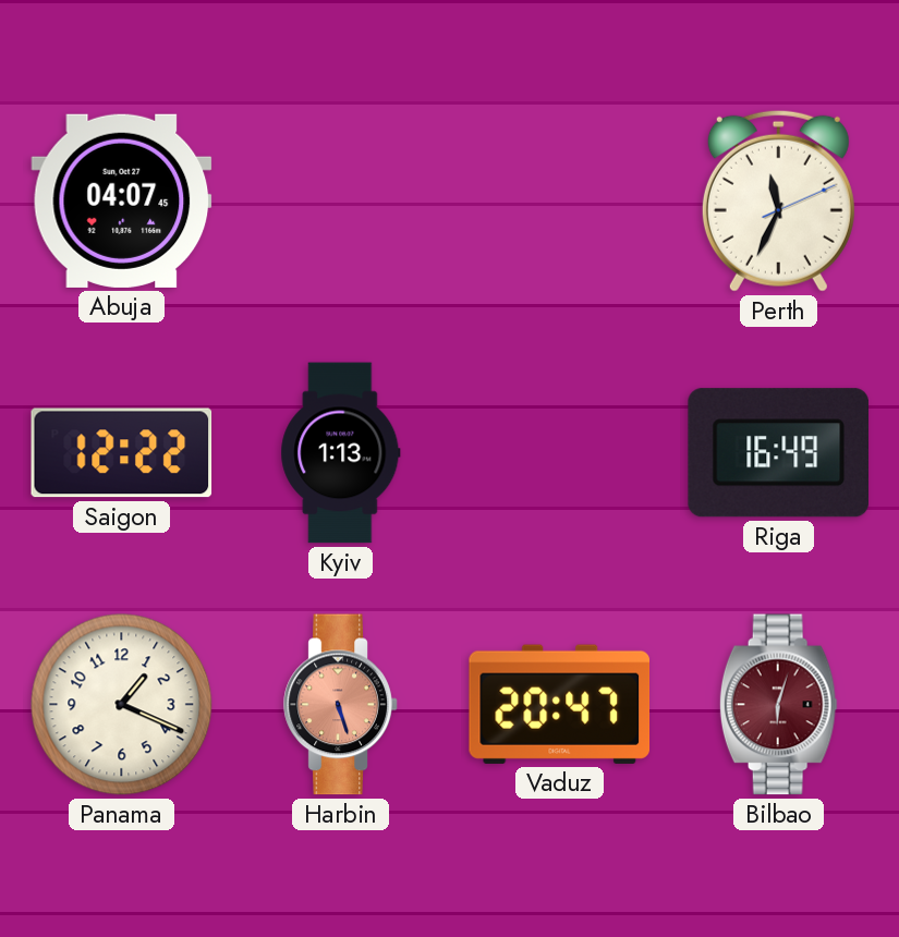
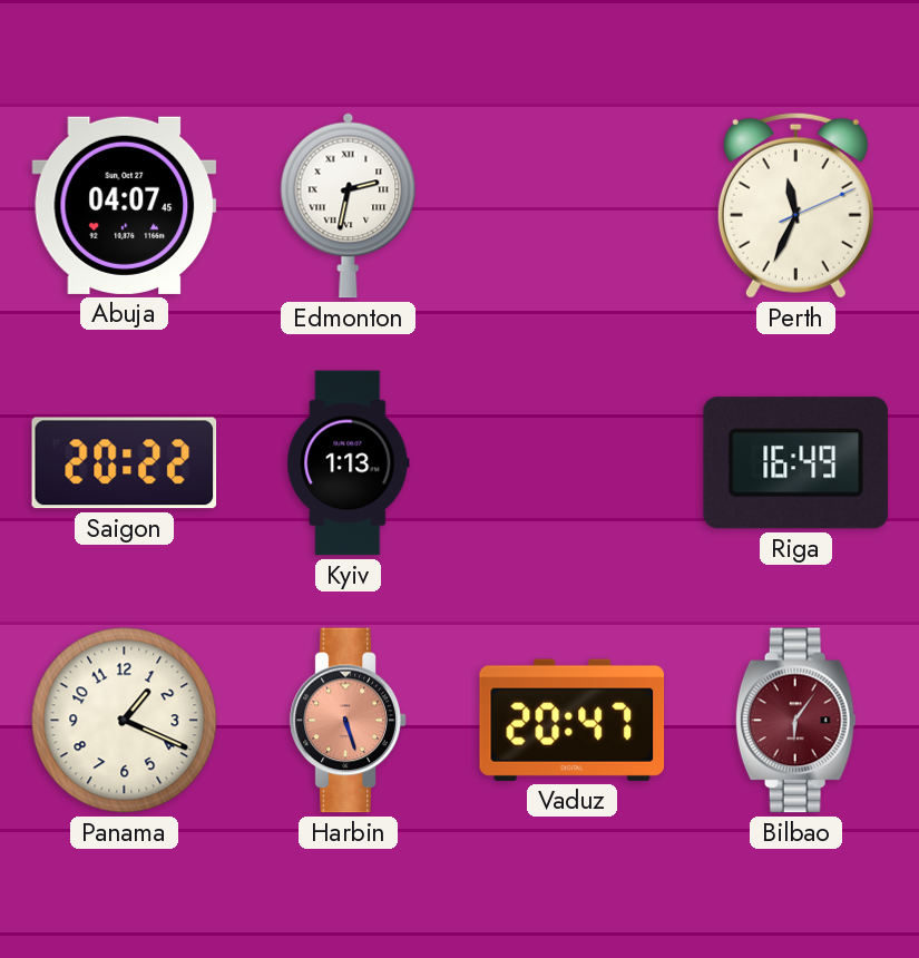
Edmonton: none -> 2:32 (349, 205)
Saigon: 12:22 -> 20:22 (125, 463)
Bilbao: 6:03 -> 6:06 (795, 721)
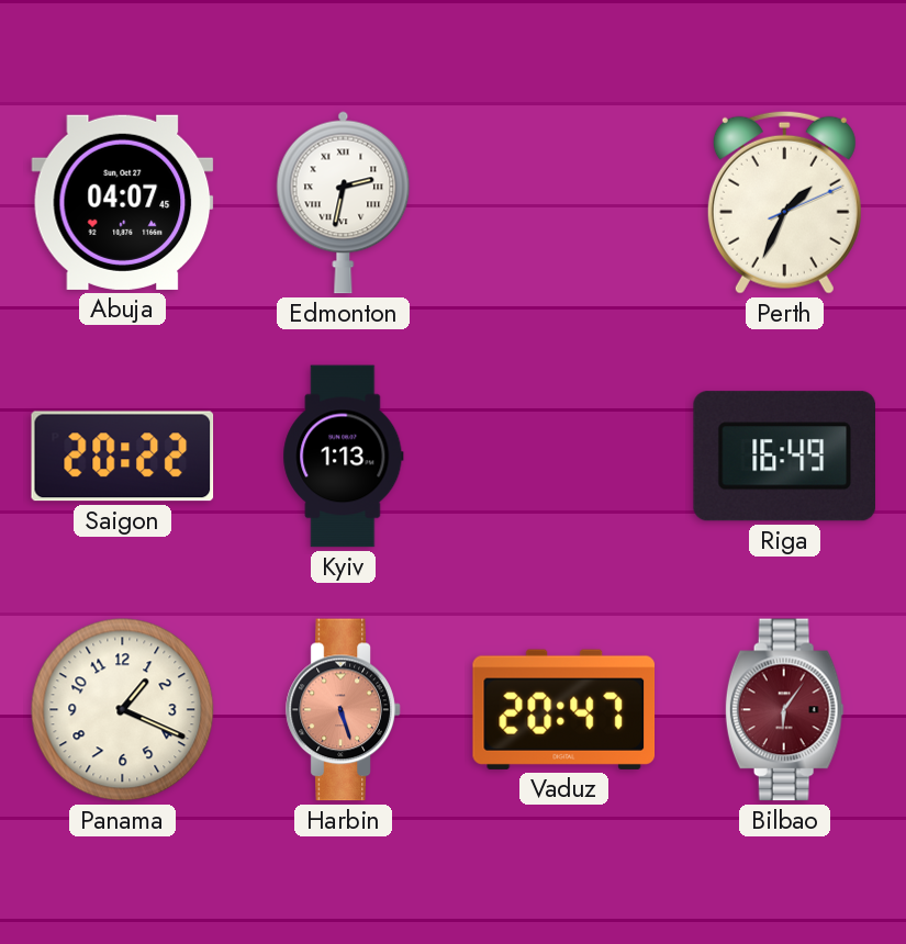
Perth: 11:34 -> 1:34 (784, 202)
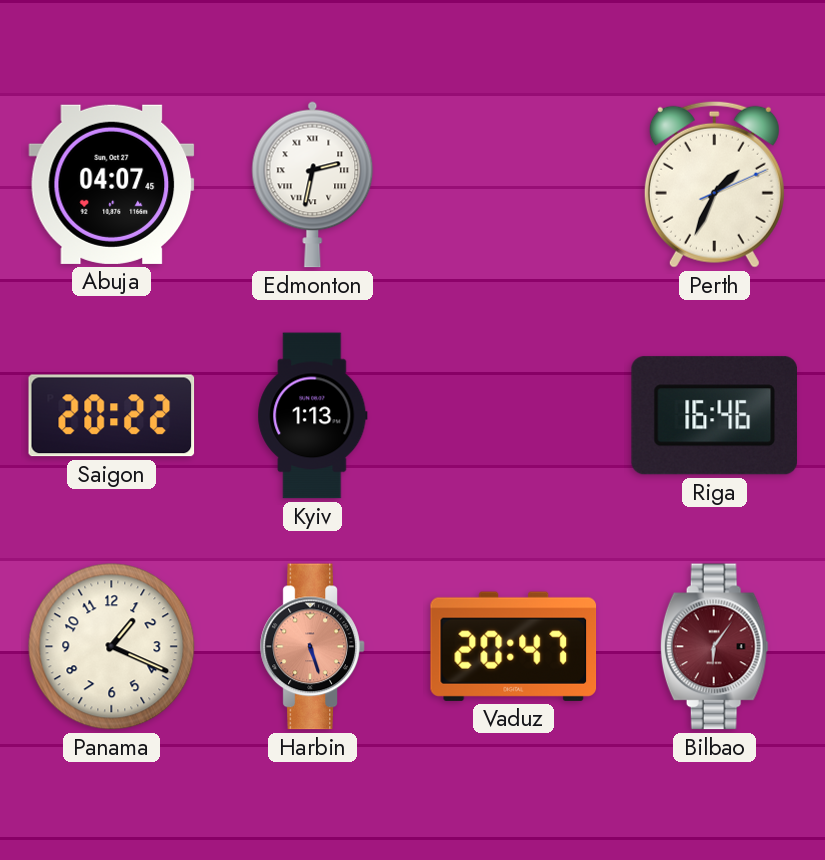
Riga: 16:49 -> 16:46 (714, 416)
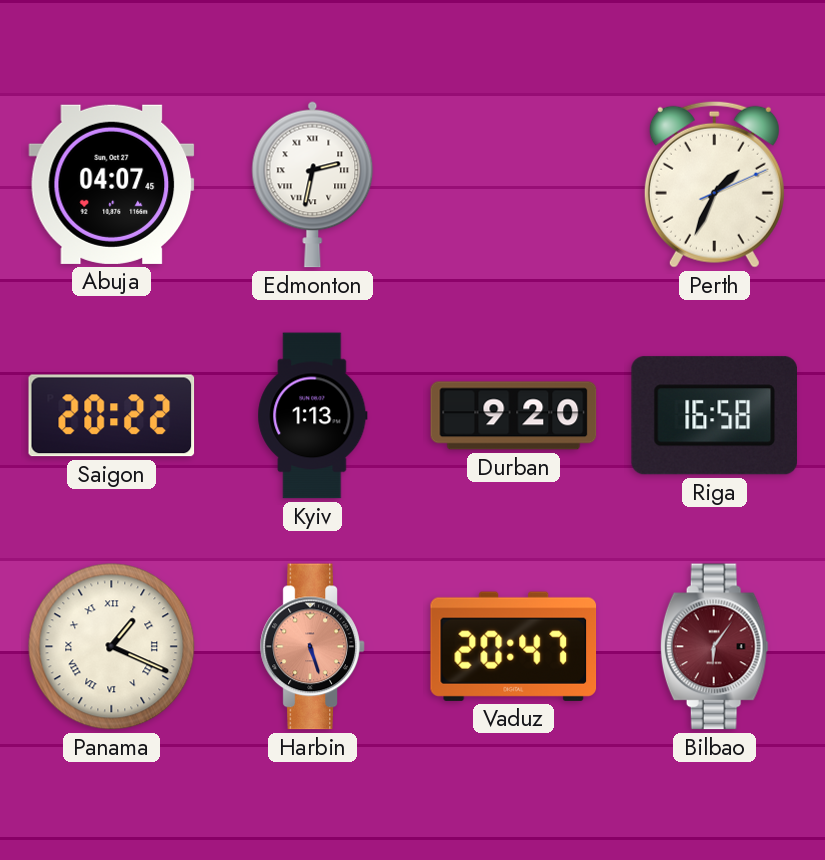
Durban: none -> 9:20 (514, 416)
Riga: 16:46 -> 16:58 (714, 416)
Panama numerals: Arabic -> Roman (112, 647)
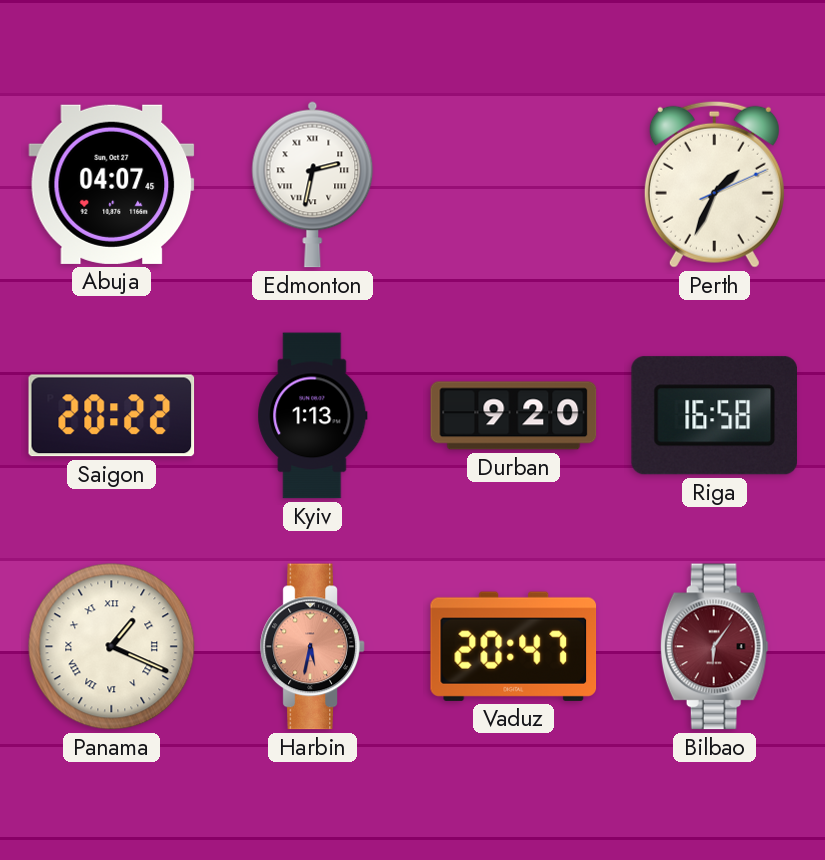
Harbin: 5:27 -> 5:32 (313, 647)
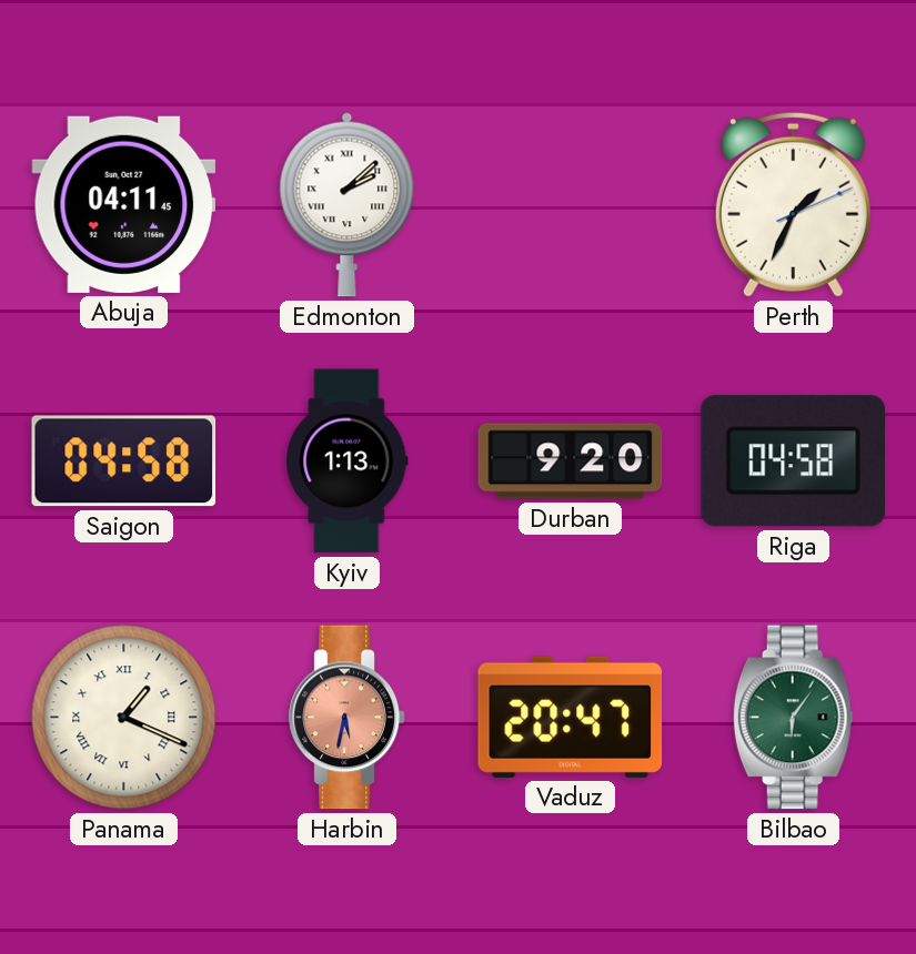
Abuja: 04:07 -> 04:11 (124, 204)
Edmonton: 2:32 -> 2:08 (348, 204)
Saigon: 20:22 -> 04:58 (124, 461)
Riga: 16:58 -> 04:58 (793, 461)
Bilbao dial: burgundy -> green (793, 718)
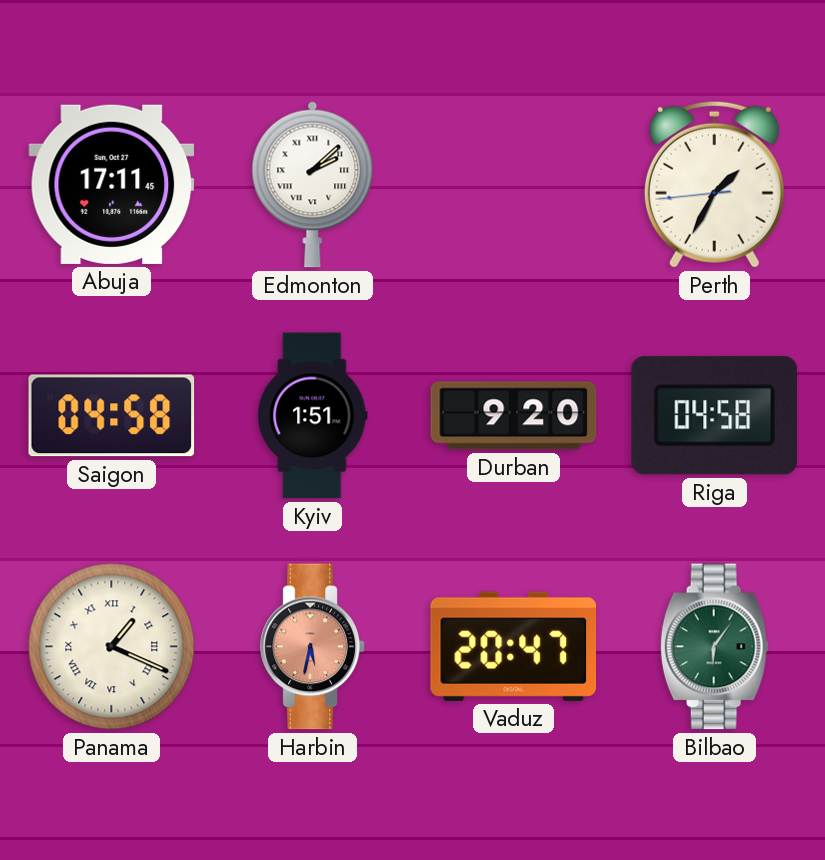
Abuja: 04:11 -> 17:11 (112, 184)
Perth: 1:34:11 -> 1:34:44 (714, 184)
Kyiv: 1:13 -> 1:51 (313, 416)
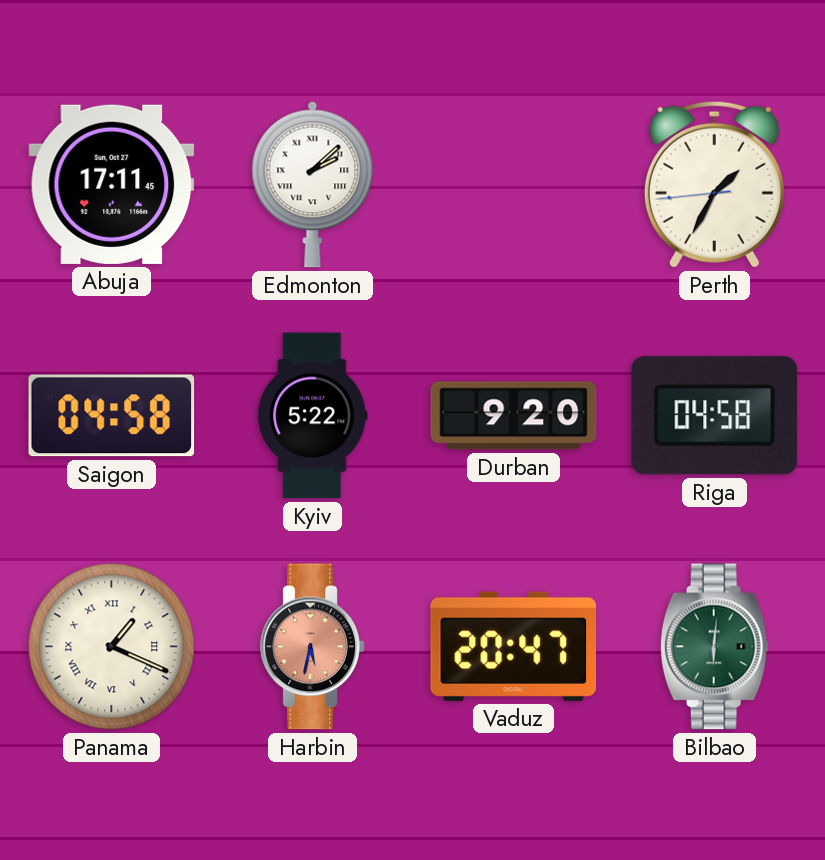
Kyiv: 1:51 -> 5:22 (313, 416)
Bilbao: 6:06 -> 6:01 (714, 647)
